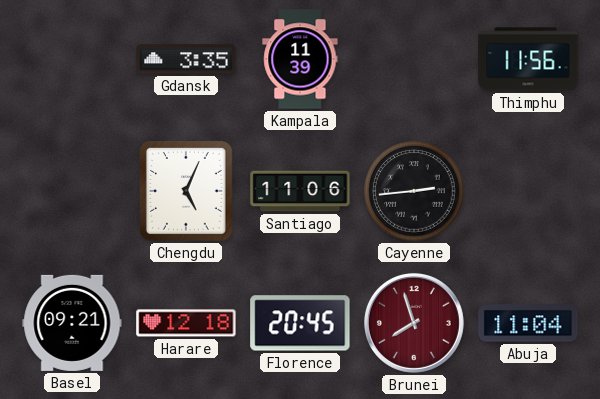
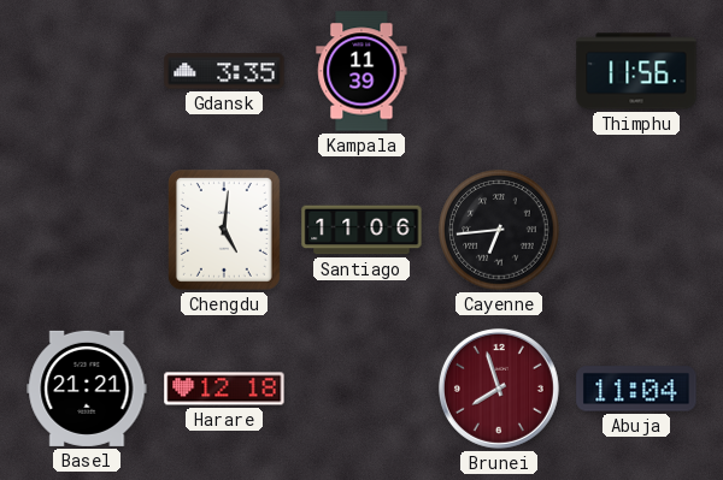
Chengdu: 5:04 -> 5:01 (224, 230)
Cayenne: 2:44 -> 6:44 (499, 230)
Basel: 09:21 -> 21:21 (87, 389)
Florence: 20:45 -> none (300, 323)
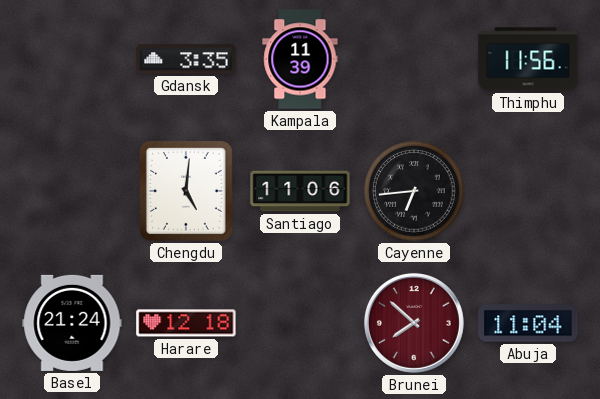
Basel: 21:21 -> 21:24 (72, 323)
Brunei: 7:57 -> 7:52 (414, 323)
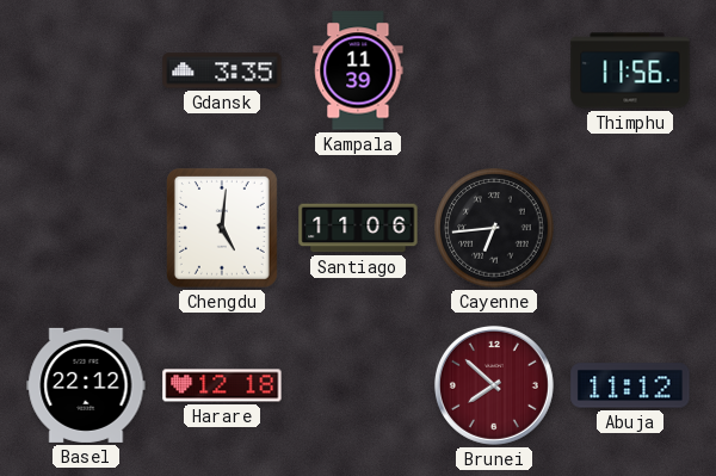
Basel: 21:24 -> 22:12 (86, 385)
Abuja: 11:04 -> 11:12 (630, 385)
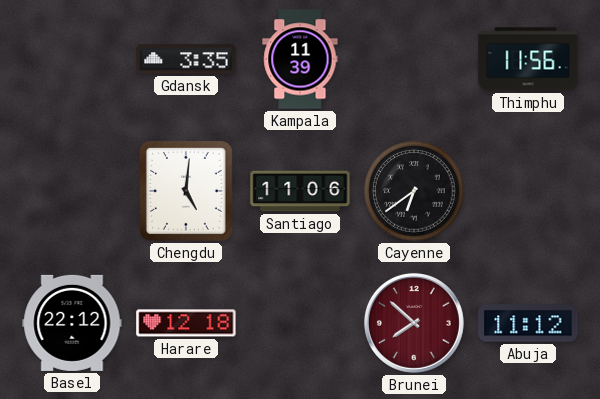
Cayenne: 6:44 -> 6:39 (414, 191)
